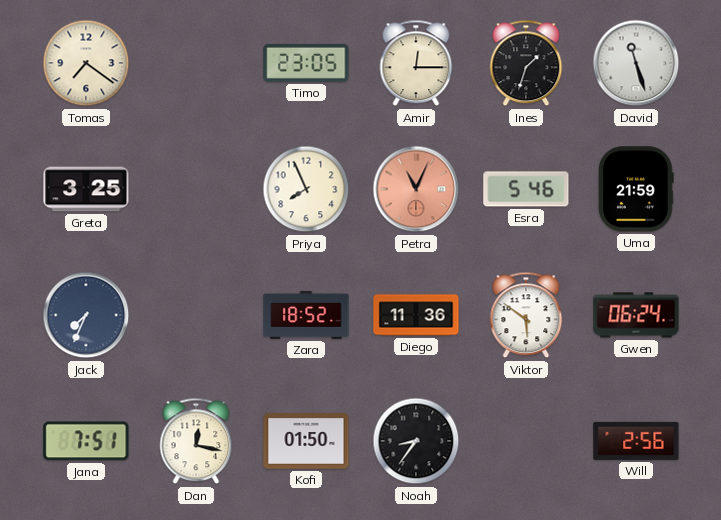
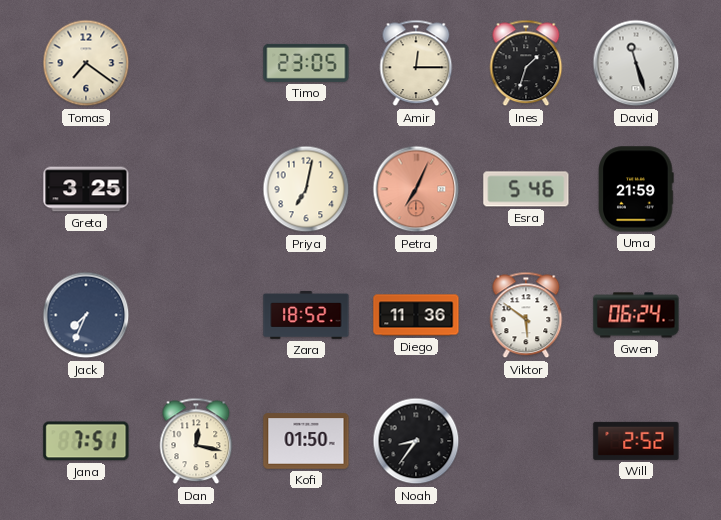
Priya: 7:56 -> 7:02 (306, 189)
Petra: 11:04 -> 7:04 (416, 189)
Will: 2:56 -> 2:52 (636, 441)
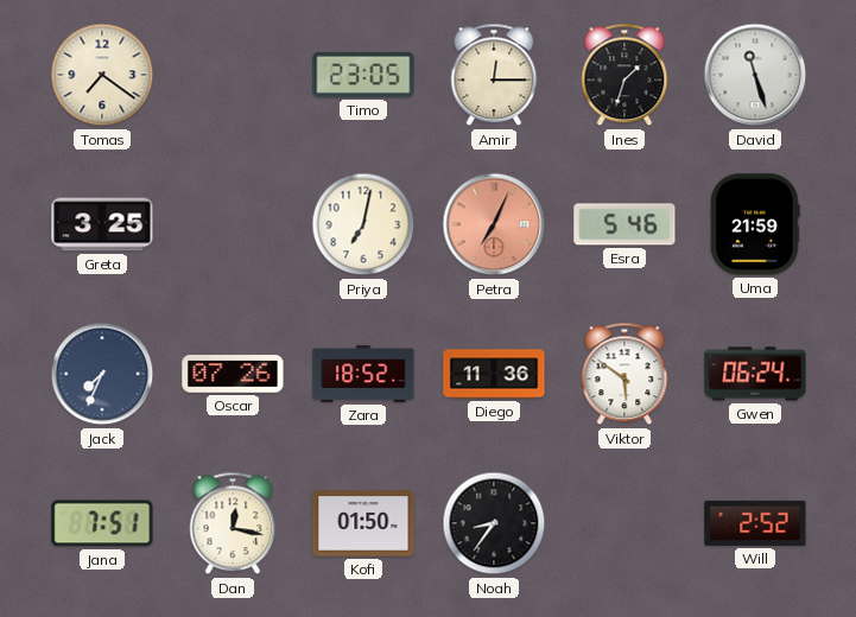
Oscar: none -> 07:26 (233, 374)
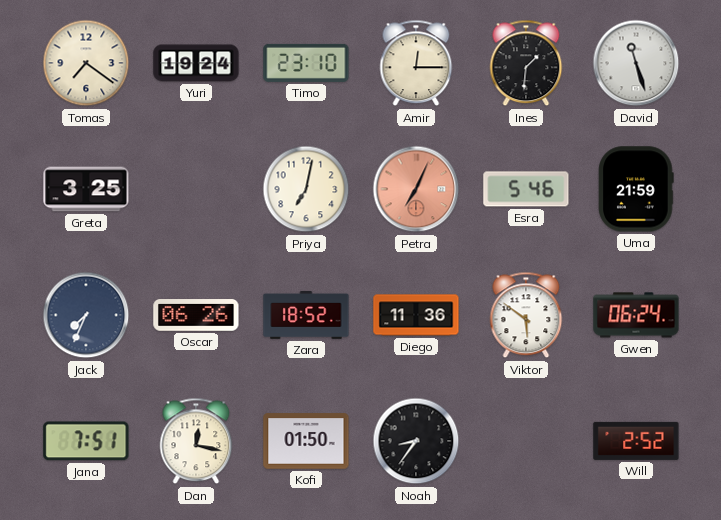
Yuri: none -> 19:24 (196, 63)
Timo: 23:05 -> 23:10 (306, 63)
Ines: 1:33 -> 1:31 (526, 63)
Oscar: 07:26 -> 06:26 (196, 315)
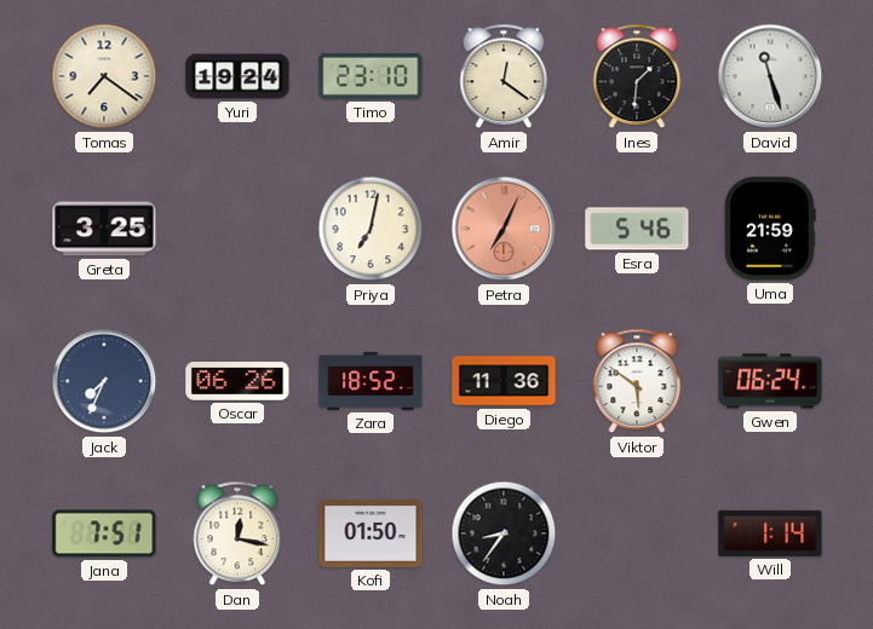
Amir: 12:15 -> 12:21 (504, 76)
Will: 2:52 -> 1:14 (770, 533)
